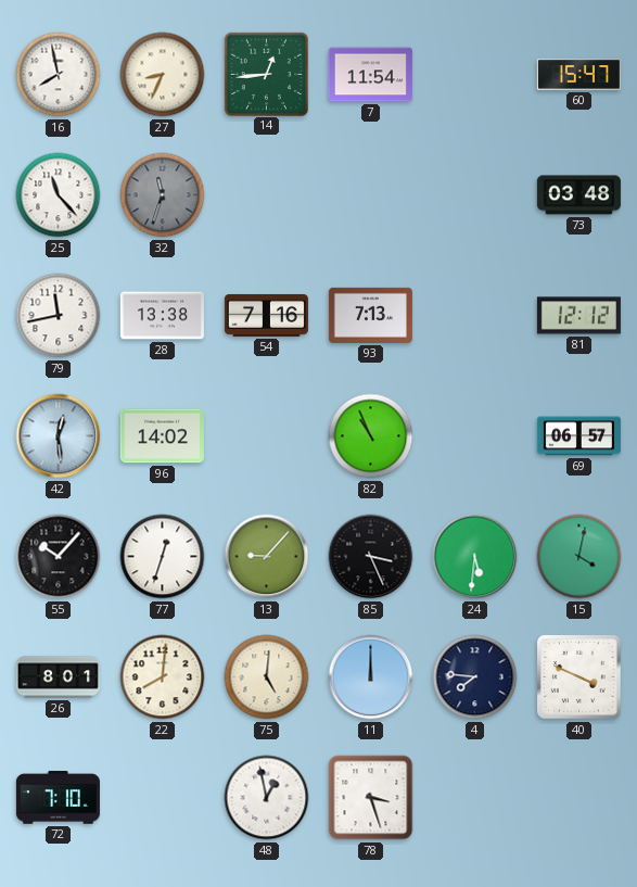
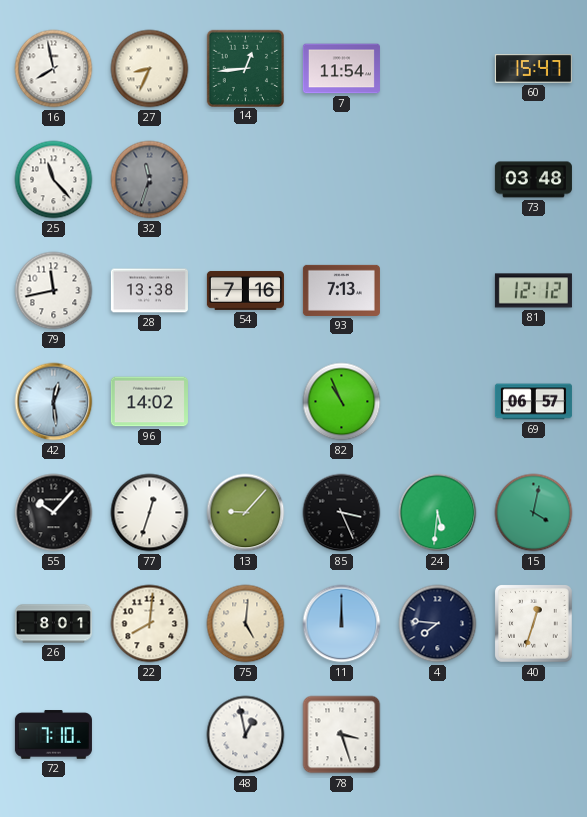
40: 3:49 -> 12:33 (534, 624)
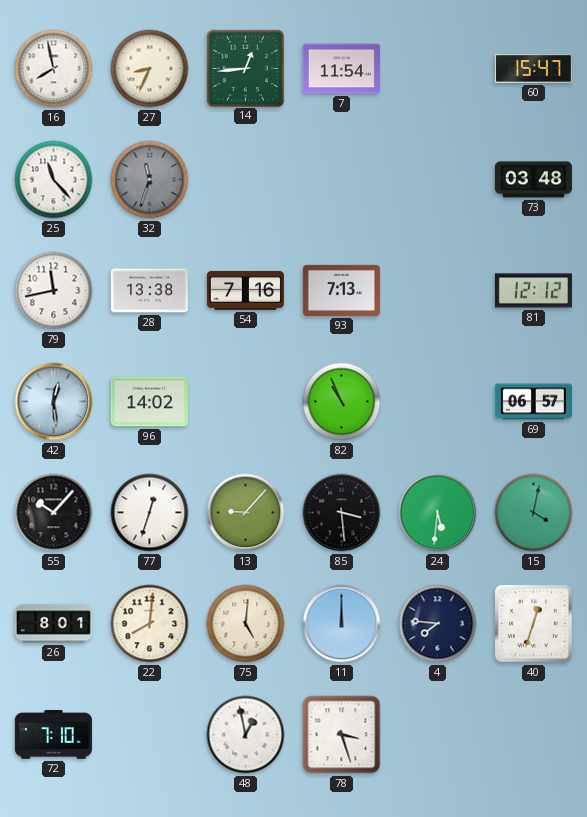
85: 3:26 -> 3:29 (342, 513)
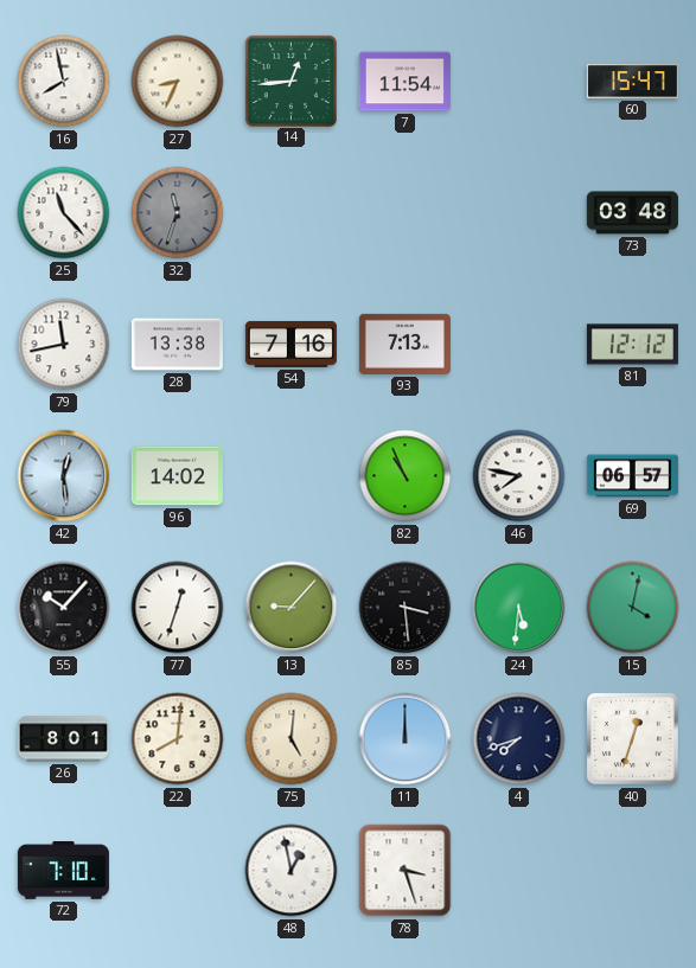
46: none -> 7:47 (519, 476)
4: 7:46 -> 7:42 (519, 739)
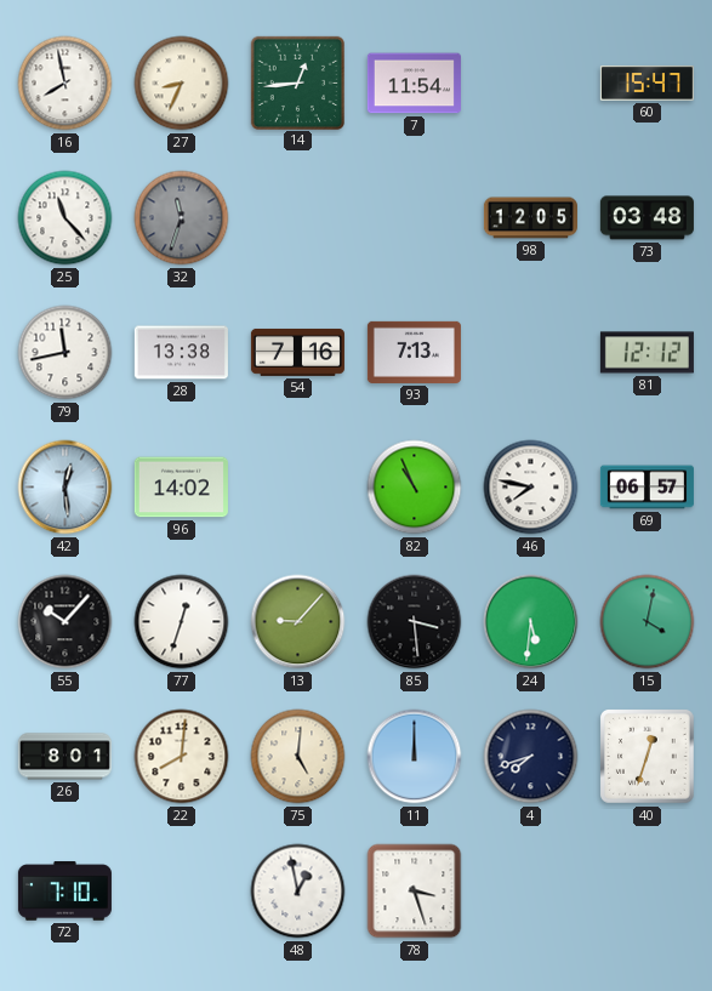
98: none -> 12:05 (530, 218)
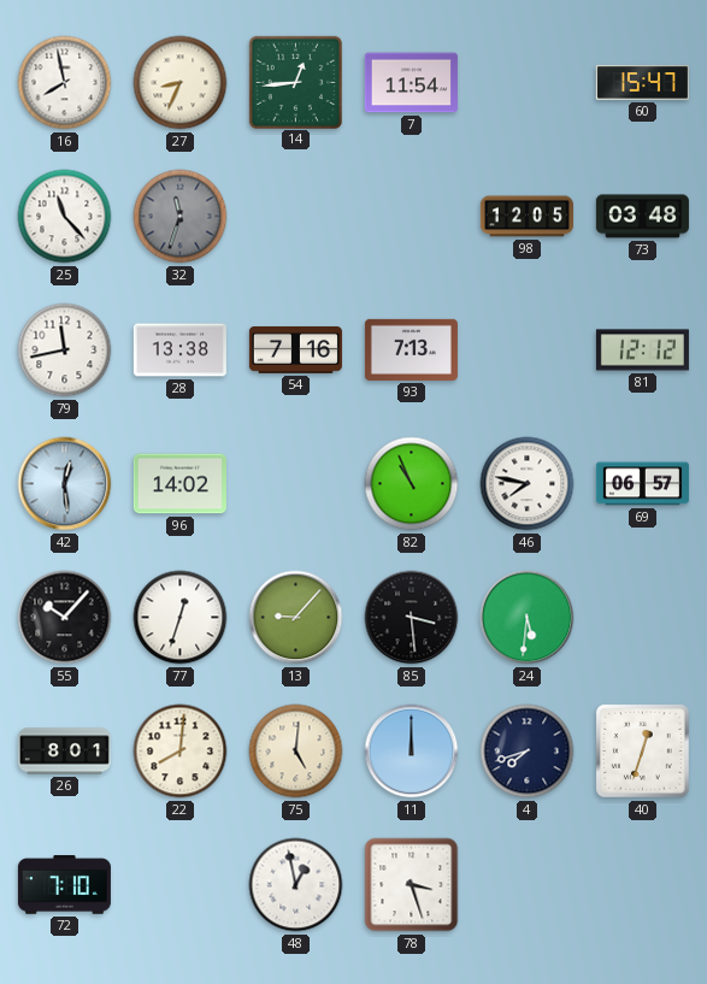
15: 4:02 -> none (648, 622)
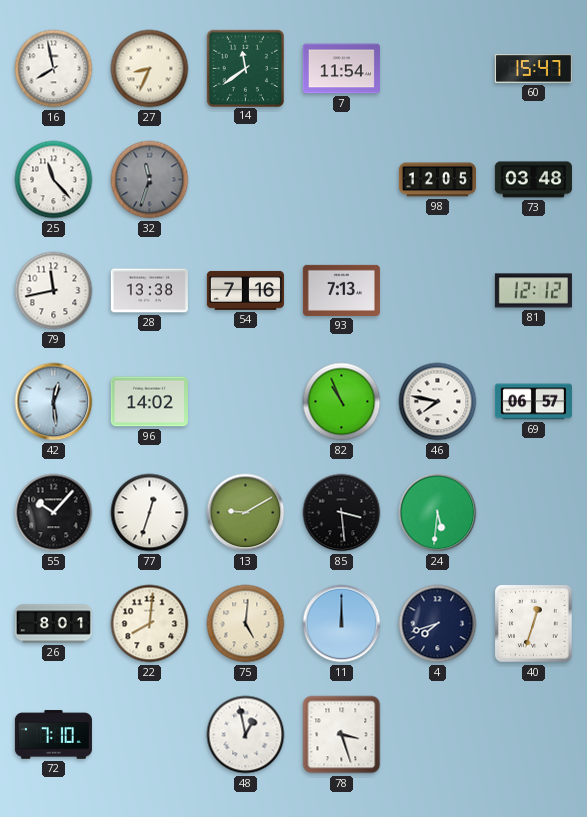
14: 12:44 -> 11:39 (245, 68)
13: 9:07 -> 9:10 (246, 513)
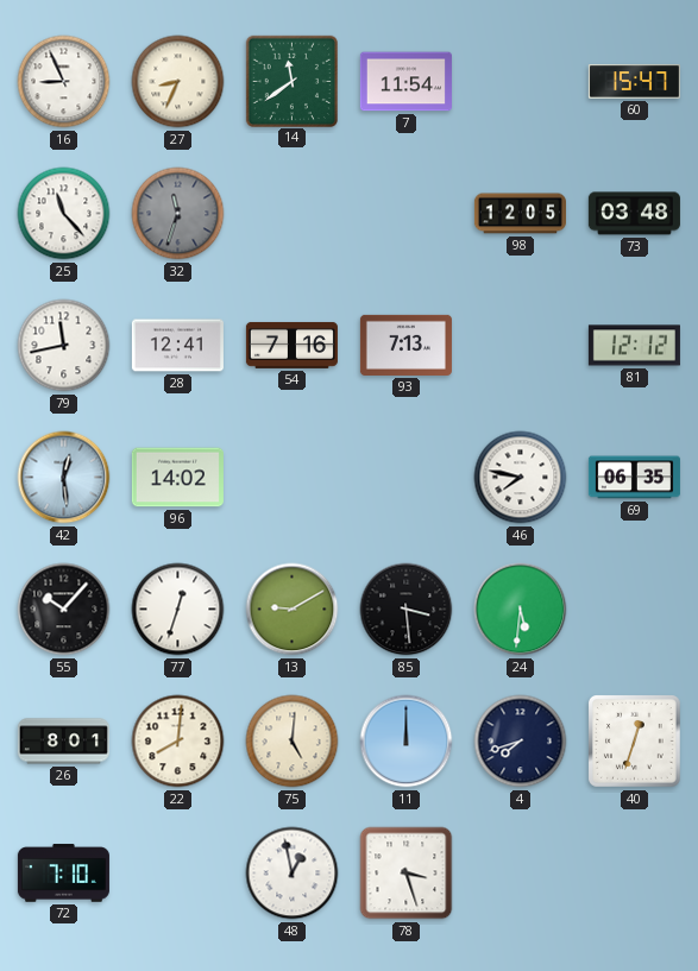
16: 7:58 -> 8:56 (64, 82)
28: 13:38 -> 12:41 (177, 346)
82: 10:56 -> none (342, 402)
69: 06:57 -> 06:35 (634, 478)
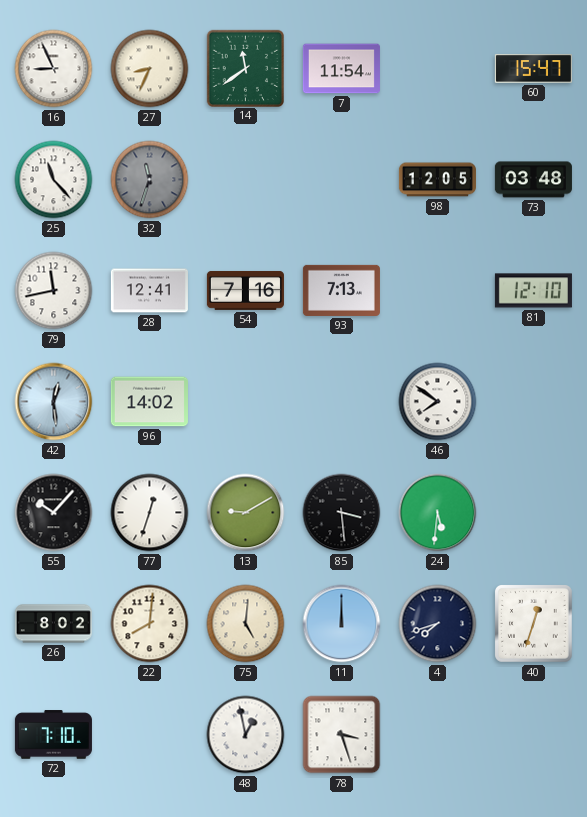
81: 12:12 -> 12:10 (533, 291)
46: 7:47 -> 7:51 (438, 402)
69: 06:35 -> none (634, 478)
26: 8:01 -> 8:02 (53, 624)
